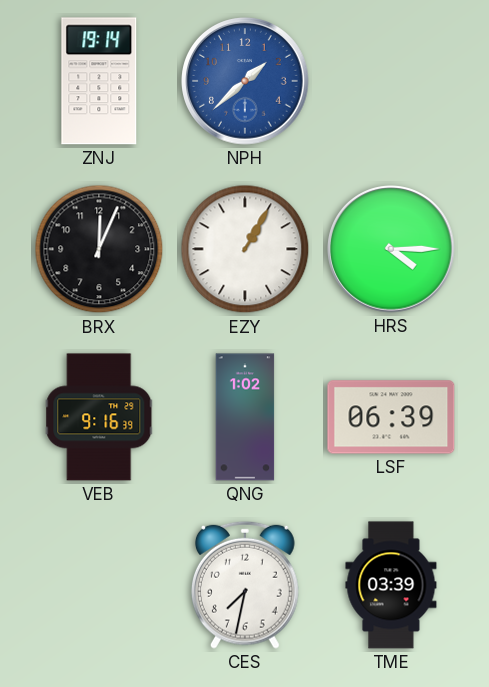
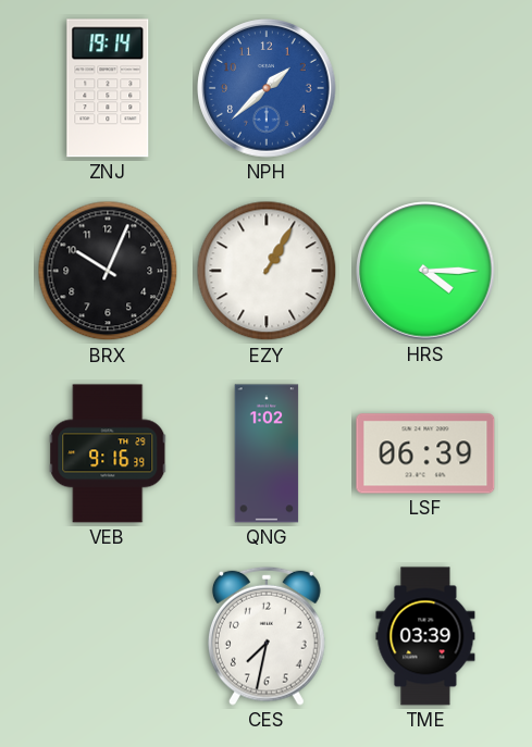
BRX: 12:04 -> 10:04 (108, 271)
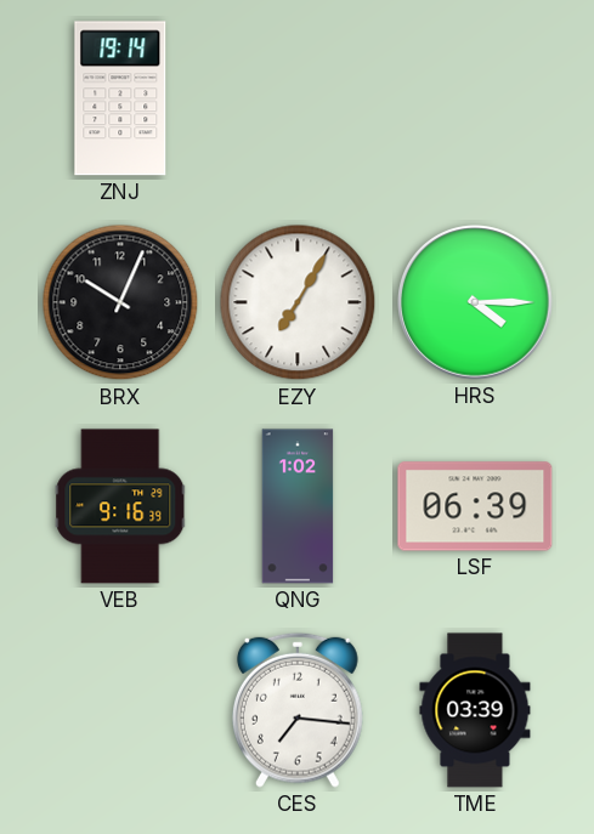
NPH: 1:38 -> none (267, 88)
EZY: 1:05 -> 7:05 (298, 302)
CES: 7:32 -> 7:16 (298, 710)
